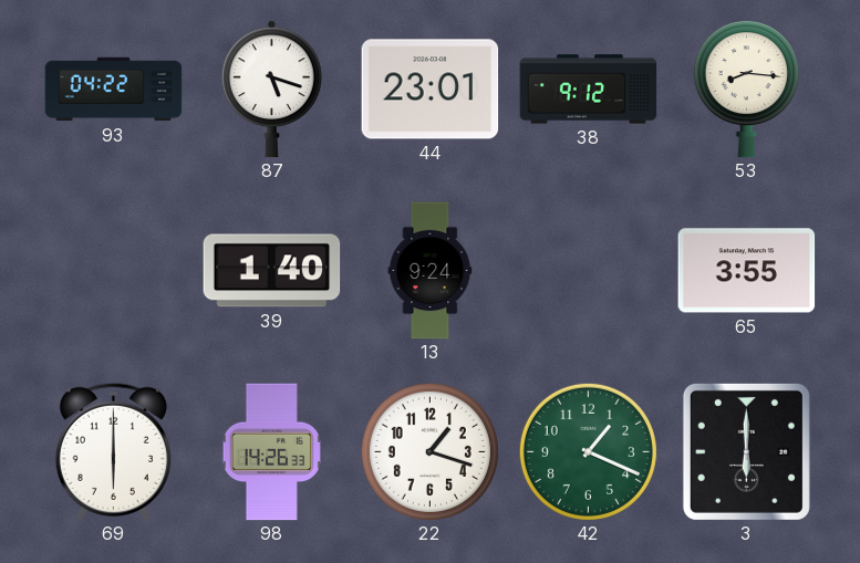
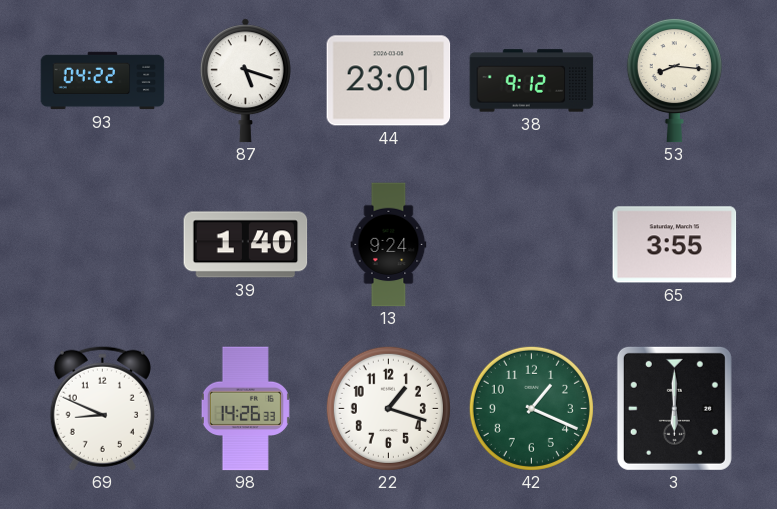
69: 6:00 -> 8:49 (102, 408)
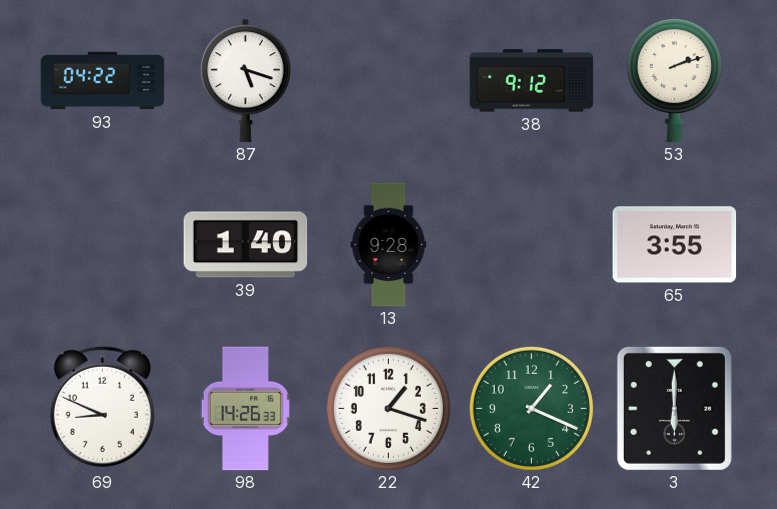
44: 23:01 -> none (389, 81)
53: 8:16 -> 2:12 (674, 80)
13: 9:24 -> 9:28 (389, 245)
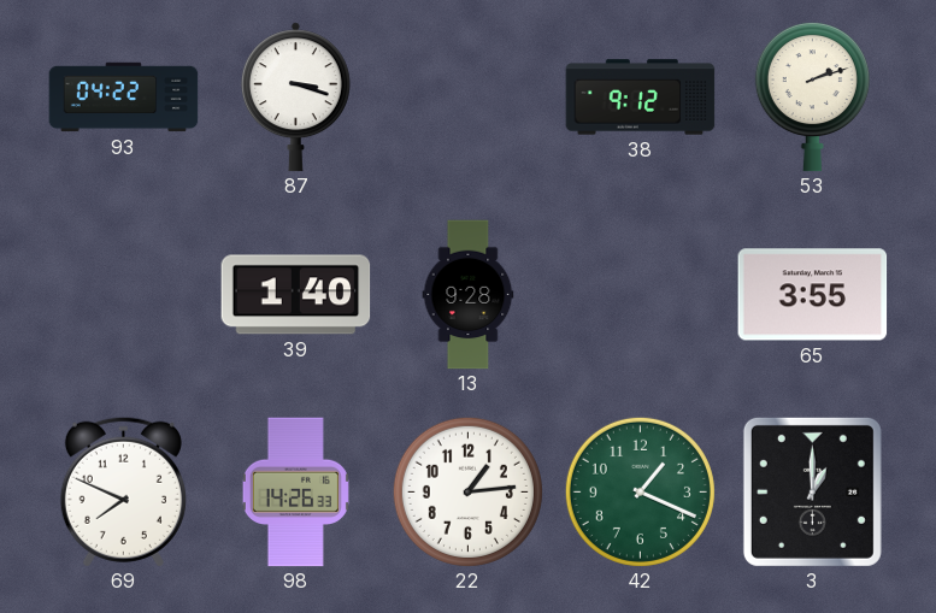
87: 5:18 -> 3:18 (295, 98)
69: 8:49 -> 7:49 (123, 491)
22: 1:18 -> 1:14 (467, 491)
3: 6:00 -> 1:00 (812, 491)
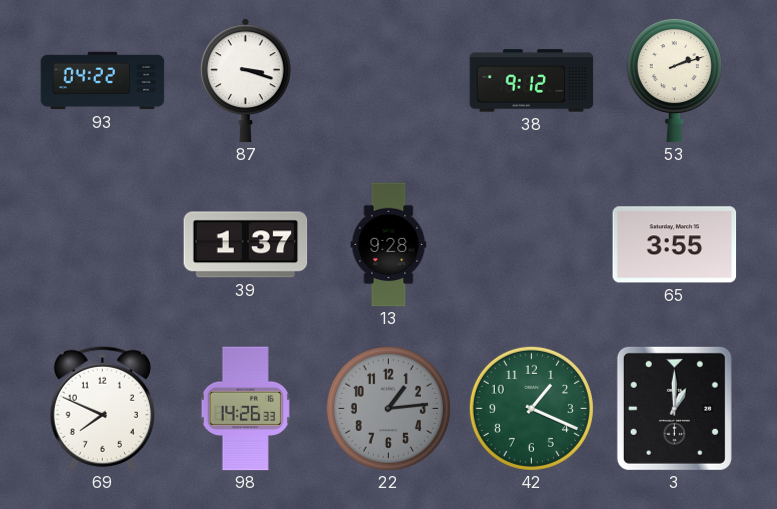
39: 1:40 -> 1:37 (246, 245)
22 dial: white -> grey (388, 408)
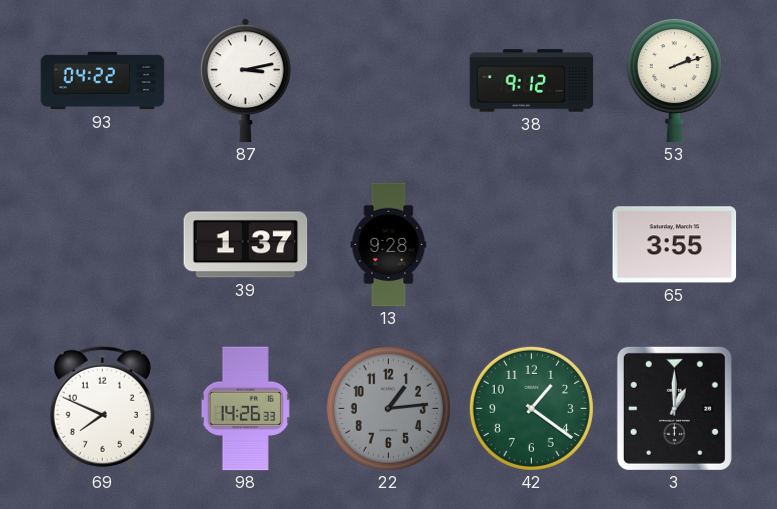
87: 3:18 -> 3:13 (245, 81)
42: 1:19 -> 1:21 (531, 408)
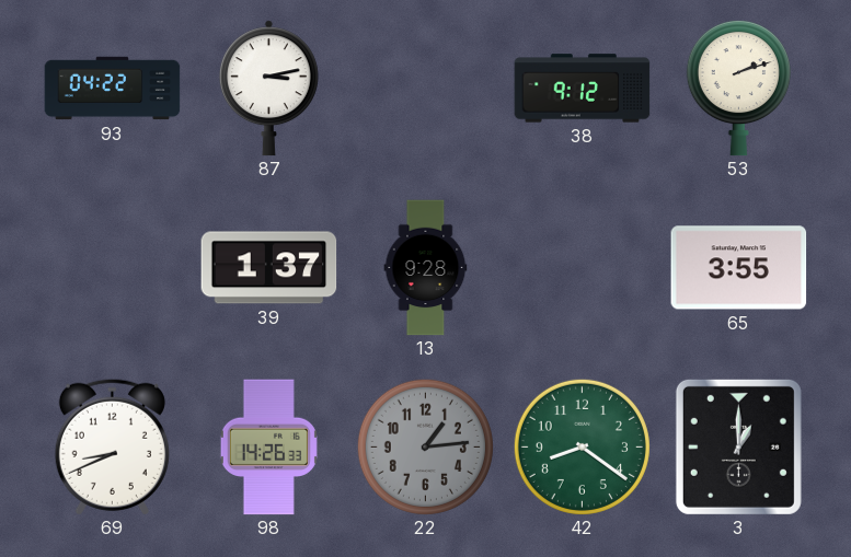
69: 7:49 -> 8:41 (112, 446)
42: 1:21 -> 8:21 (582, 446)
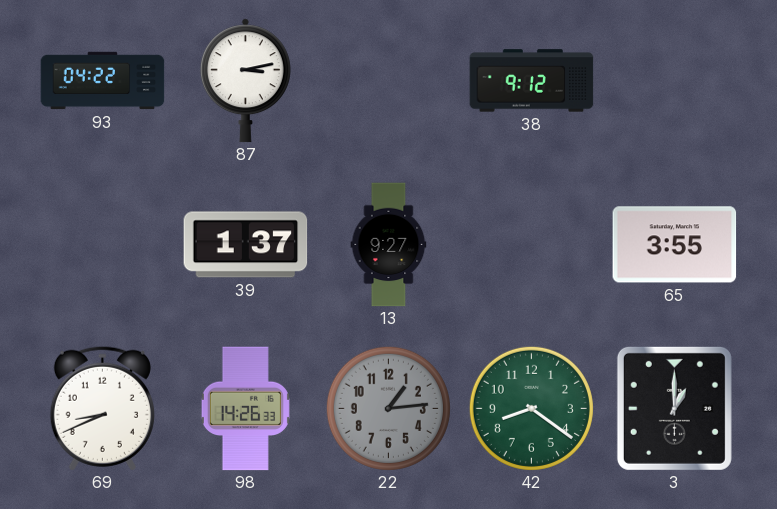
53: 2:12 -> none (738, 88)
13: 9:28 -> 9:27 (389, 245)
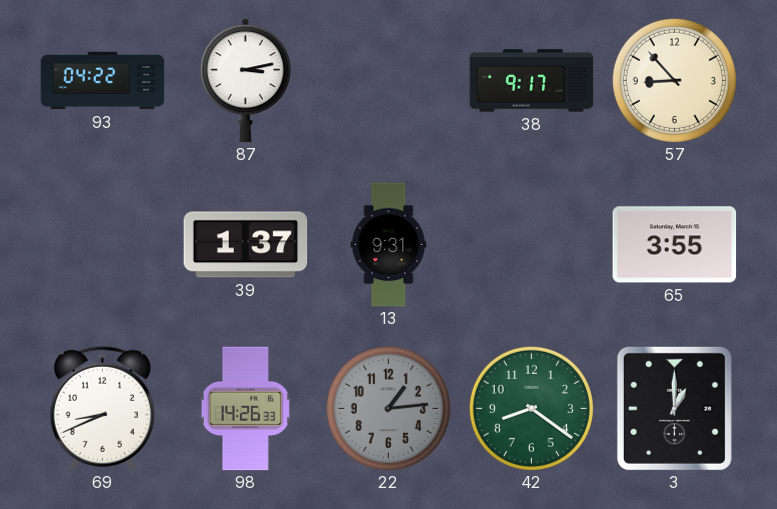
38: 9:12 -> 9:17 (532, 81)
57: none -> 8:53 (674, 80)
13: 9:27 -> 9:31 (389, 245)
